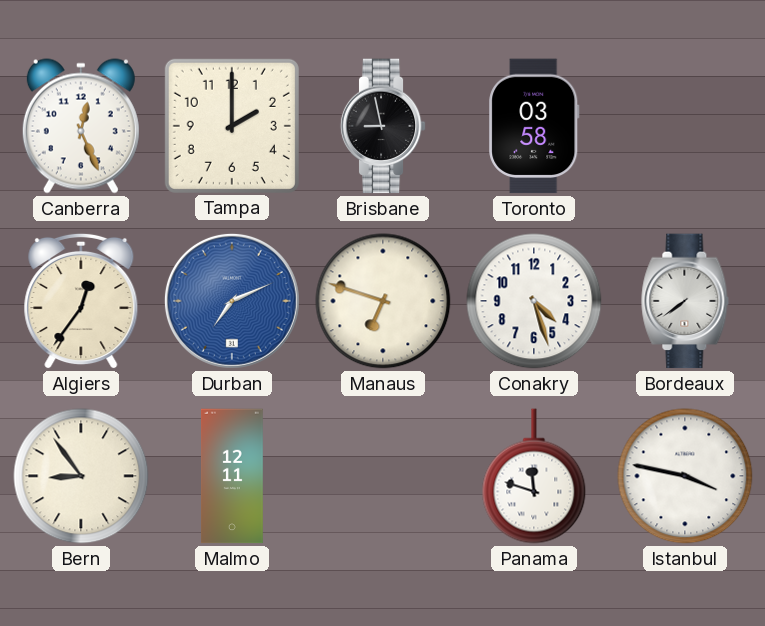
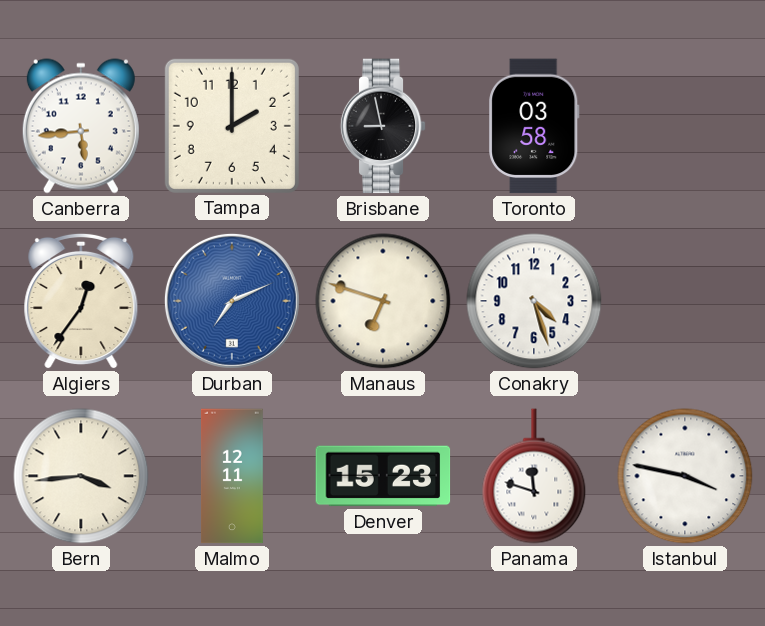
Canberra: 12:26 -> 5:44 (81, 126)
Bordeaux: 7:39 -> none (685, 301)
Bern: 8:54 -> 3:44 (81, 476)
Denver: none -> 15:23 (383, 476)
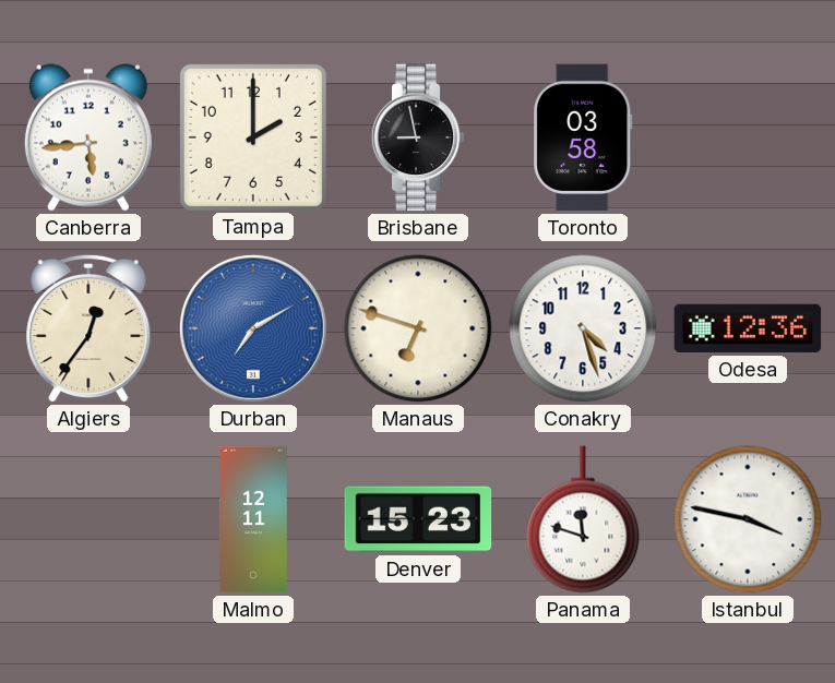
Durban: 7:11 -> 7:10 (253, 328)
Odesa: none -> 12:36 (748, 328)
Bern: 3:44 -> none (81, 476)
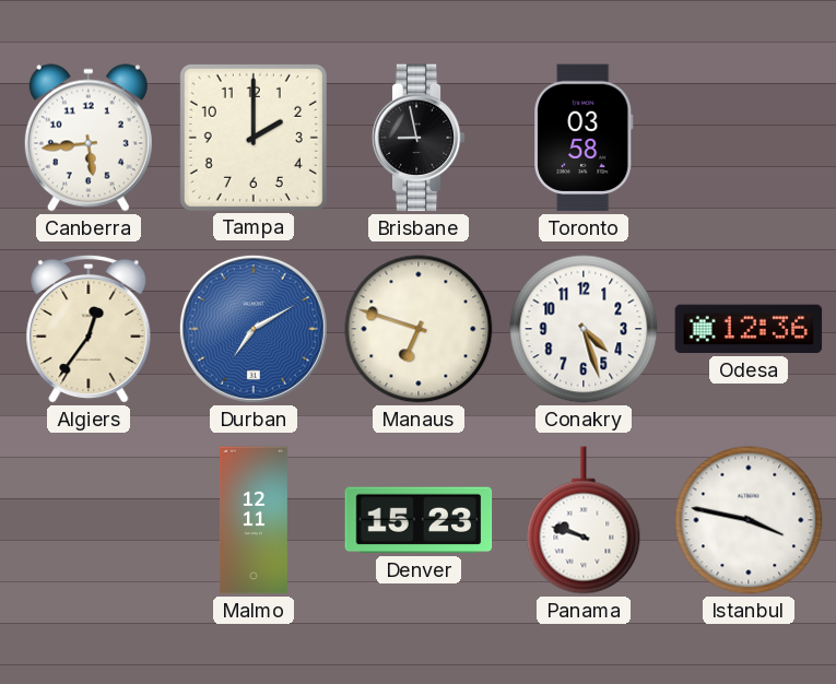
Panama: 11:48 -> 9:48 (584, 520)
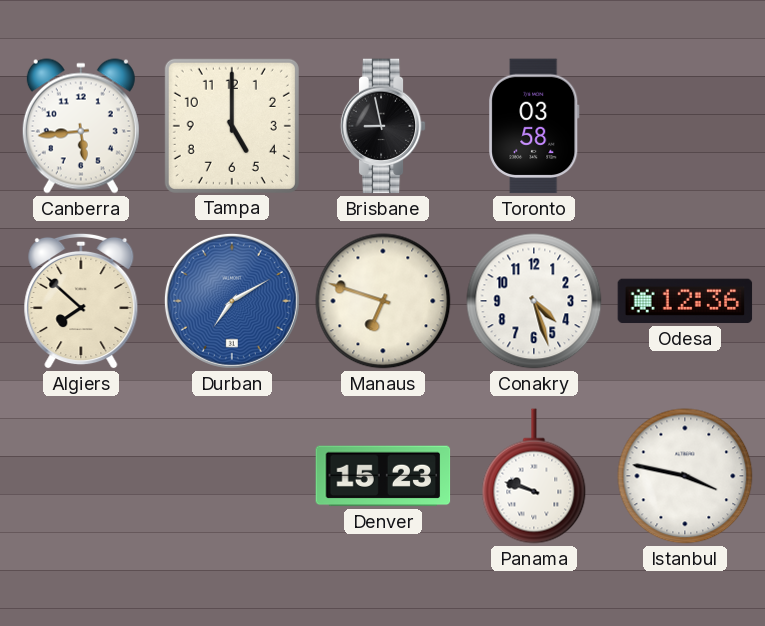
Tampa: 2:00 -> 5:00 (232, 126)
Algiers: 12:36 -> 7:52 (81, 301)
Malmo: 12:11 -> none (254, 520)
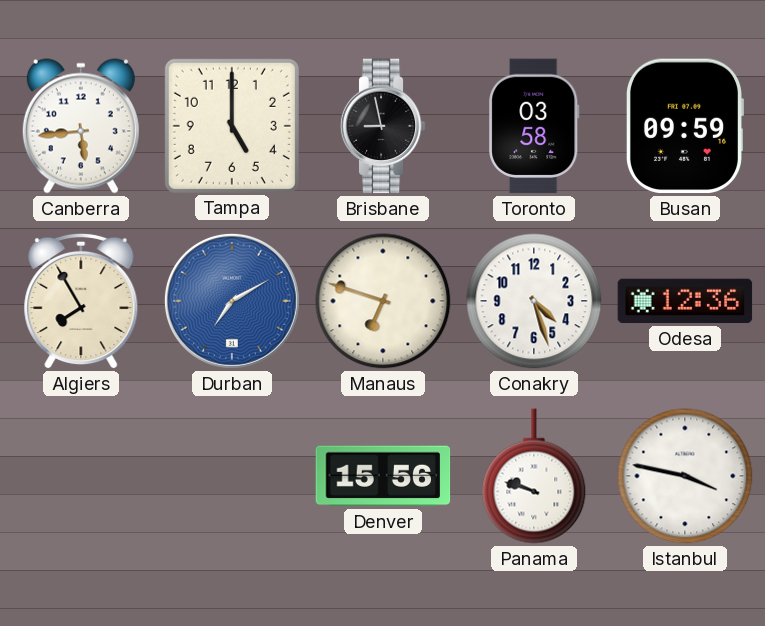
Busan: none -> 09:59 (684, 126)
Algiers: 7:52 -> 7:55 (81, 301)
Denver: 15:23 -> 15:56 (383, 476)
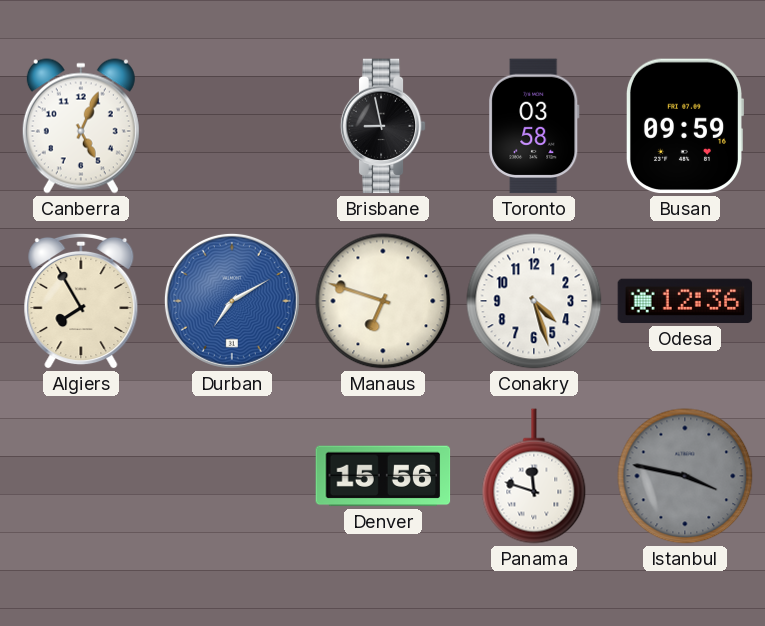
Canberra: 5:44 -> 5:04 (81, 126)
Tampa: 5:00 -> none (232, 126)
Panama: 9:48 -> 11:48 (534, 476)
Istanbul dial: white -> grey (685, 476)
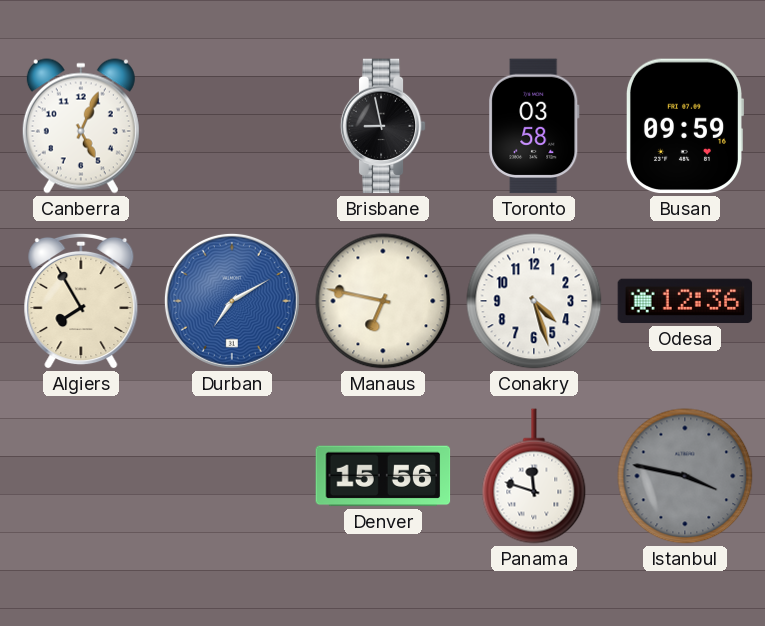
Manaus: 6:48 -> 6:47 (383, 301)
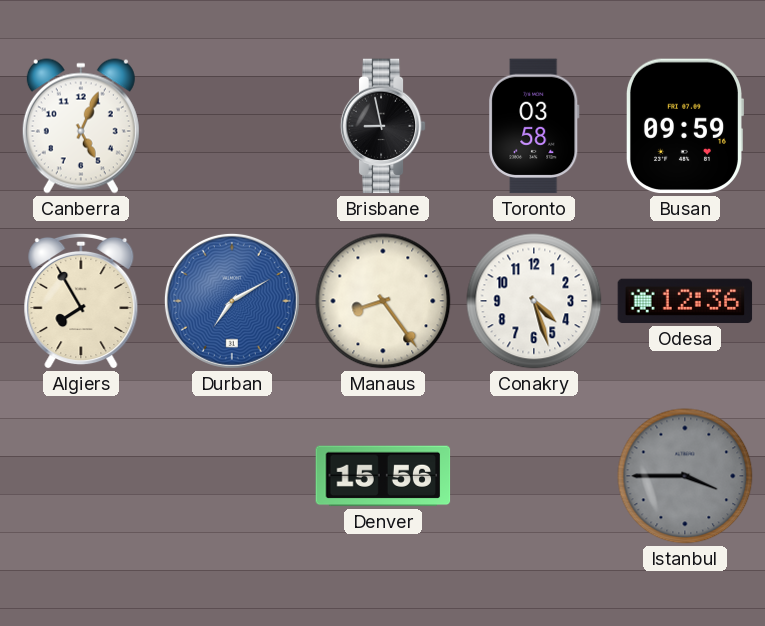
Manaus: 6:47 -> 8:24 (383, 301)
Panama: 11:48 -> none (534, 476)
Istanbul: 3:47 -> 3:45 (685, 476)
